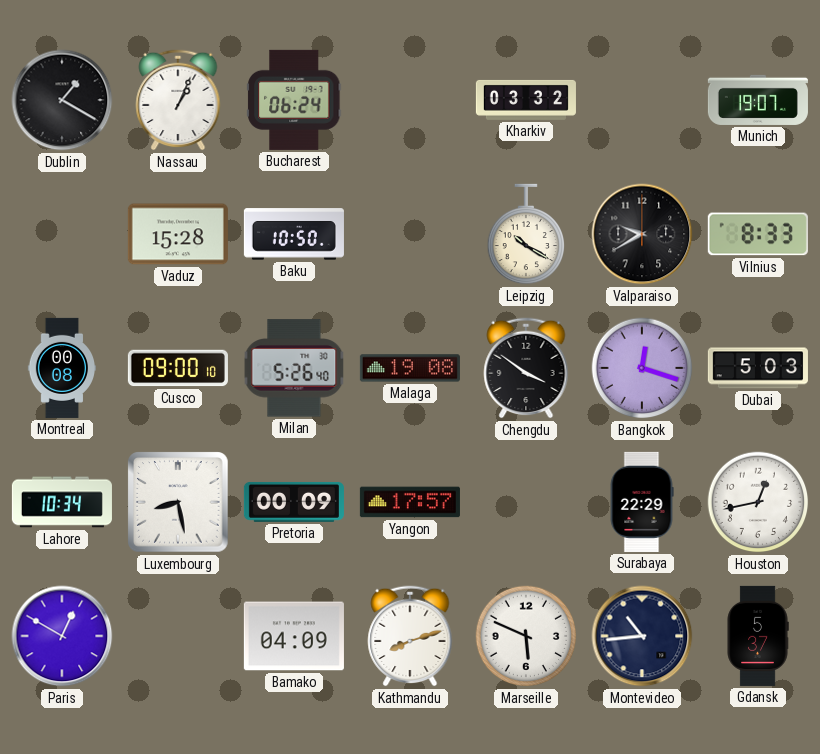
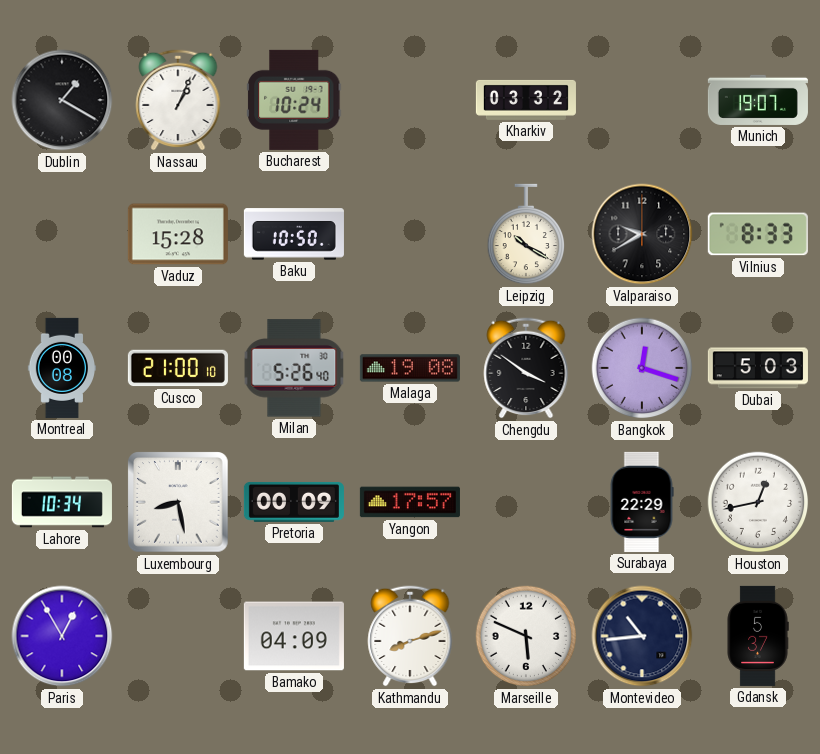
Bucharest: 06:24 -> 10:24 (294, 100)
Cusco: 09:00 -> 21:00 (178, 368)
Paris: 12:50 -> 12:55 (62, 636)
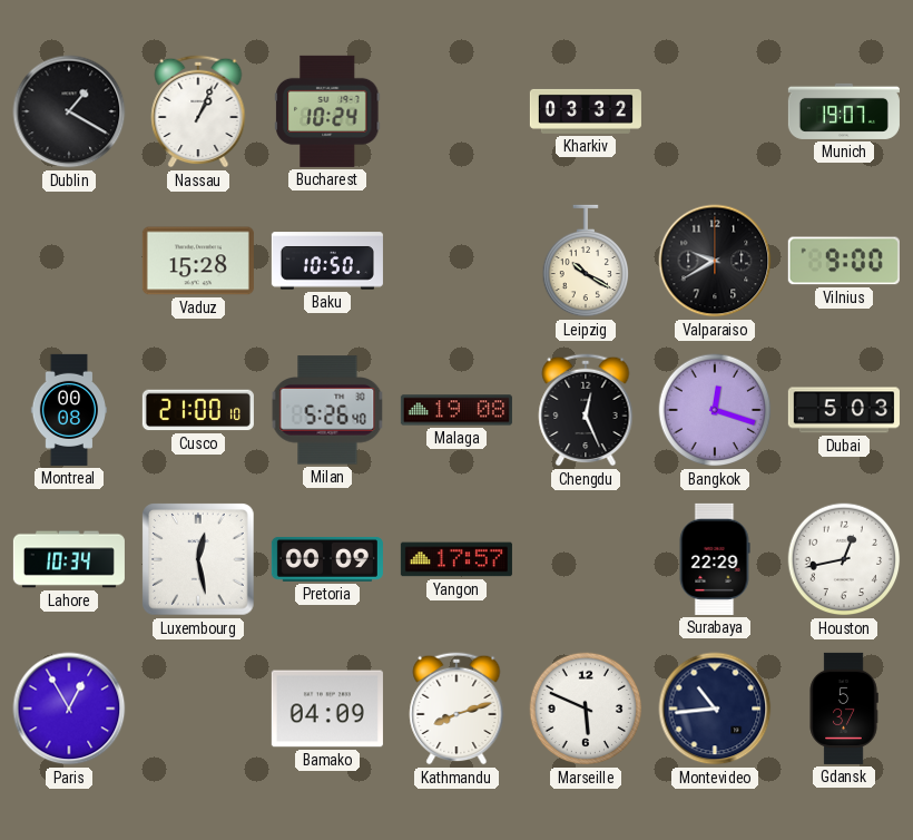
Vilnius: 8:33 -> 9:00 (844, 261)
Chengdu: 3:51 -> 12:26 (586, 410)
Luxembourg: 8:28 -> 12:28 (198, 559)
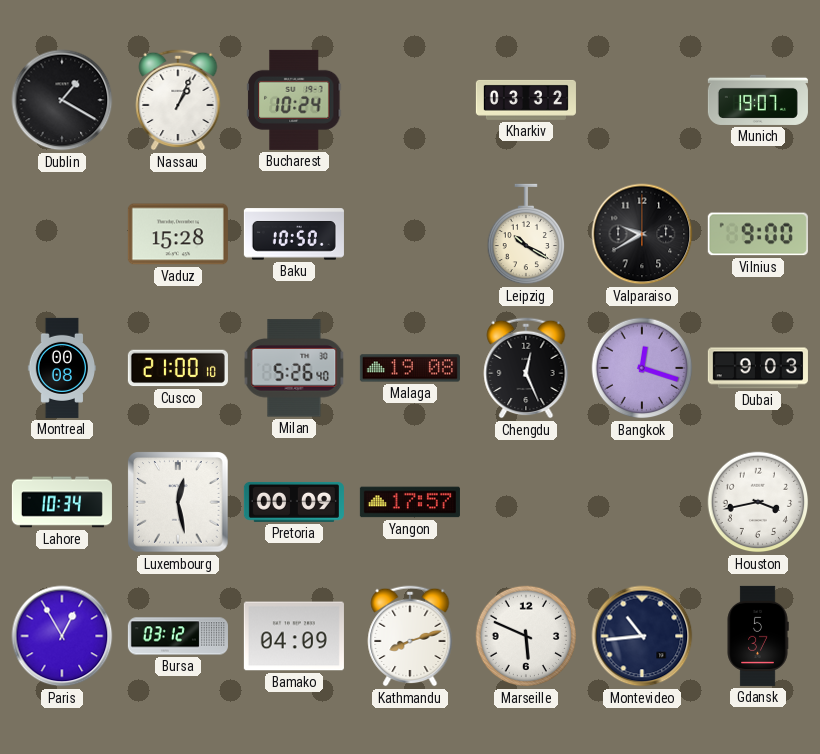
Dubai: 5:03 -> 9:03 (758, 368)
Surabaya: 22:29 -> none (715, 559)
Houston: 12:43 -> 3:43 (758, 502)
Bursa: none -> 03:12 (178, 636)
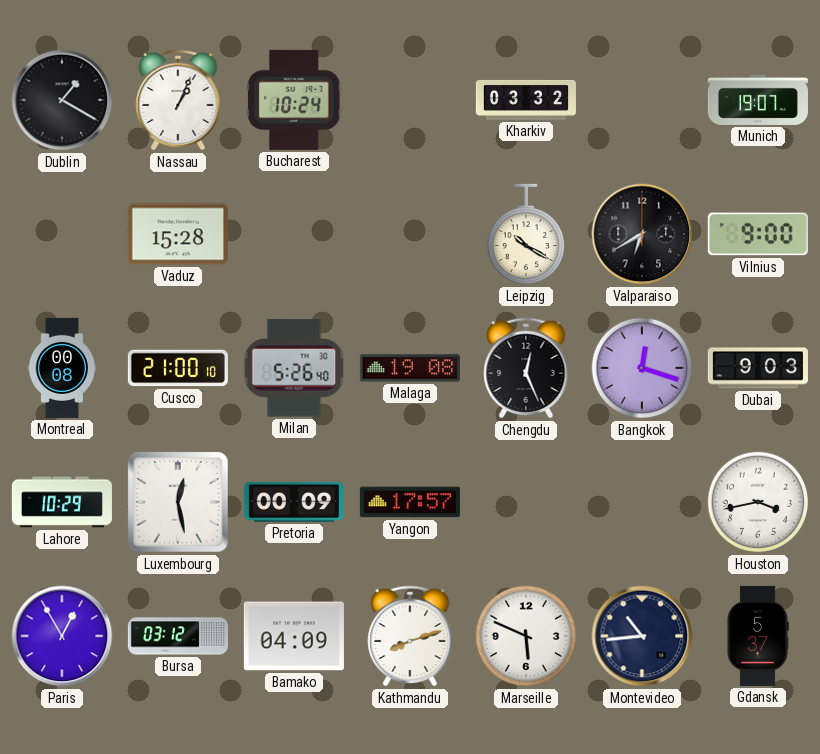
Baku: 10:50 -> none (294, 234)
Valparaiso: 9:40 -> 6:40 (642, 234)
Lahore: 10:34 -> 10:29 (62, 502)
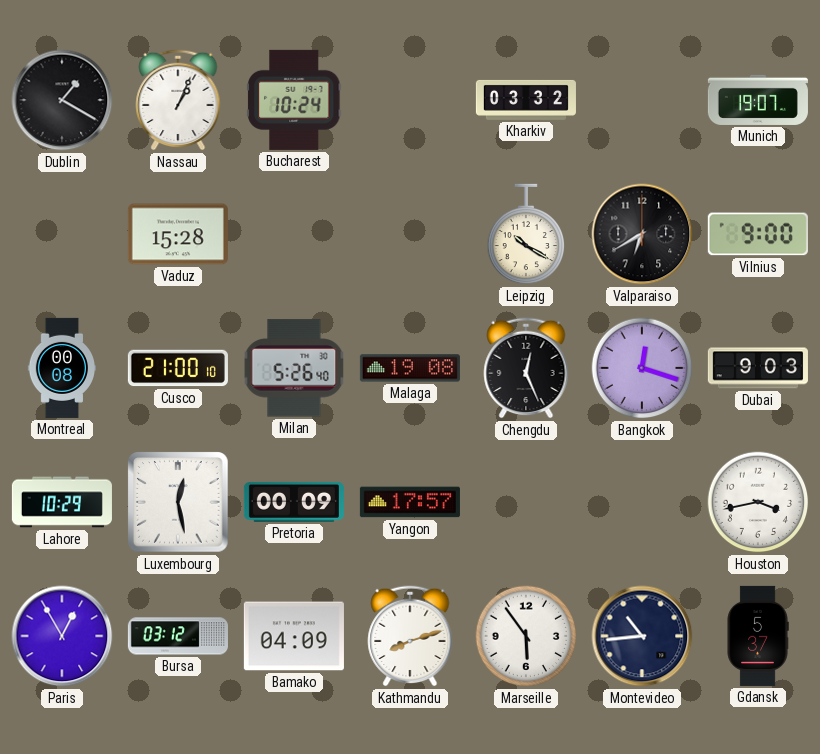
Marseille: 5:49 -> 5:54 (526, 636)
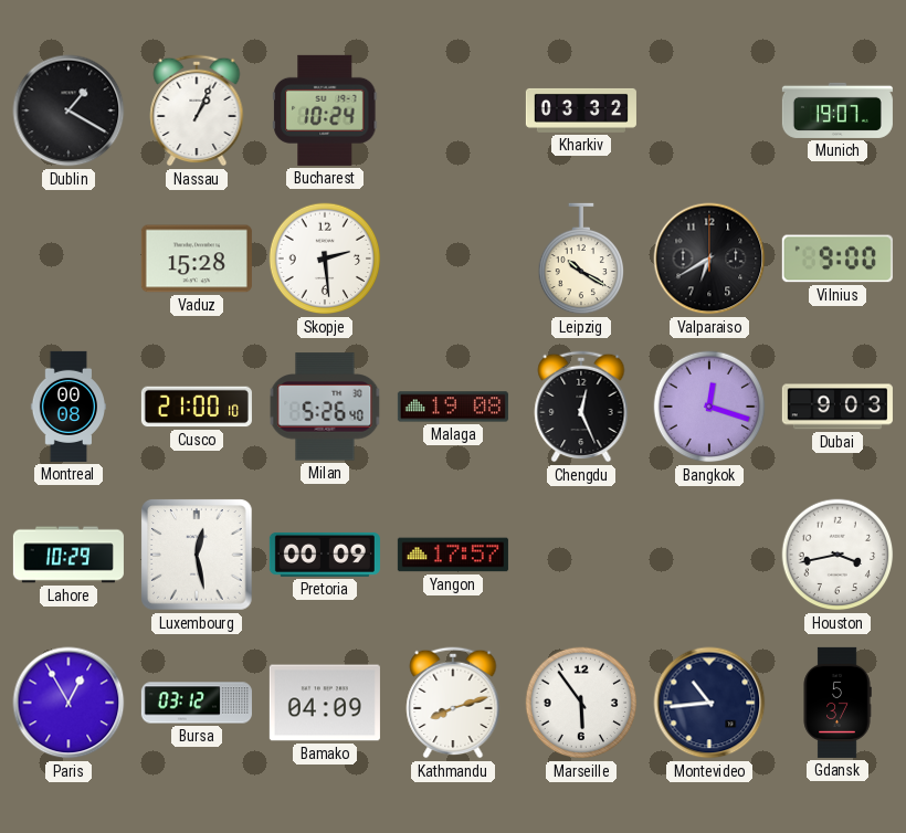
Skopje: none -> 2:29 (325, 259)
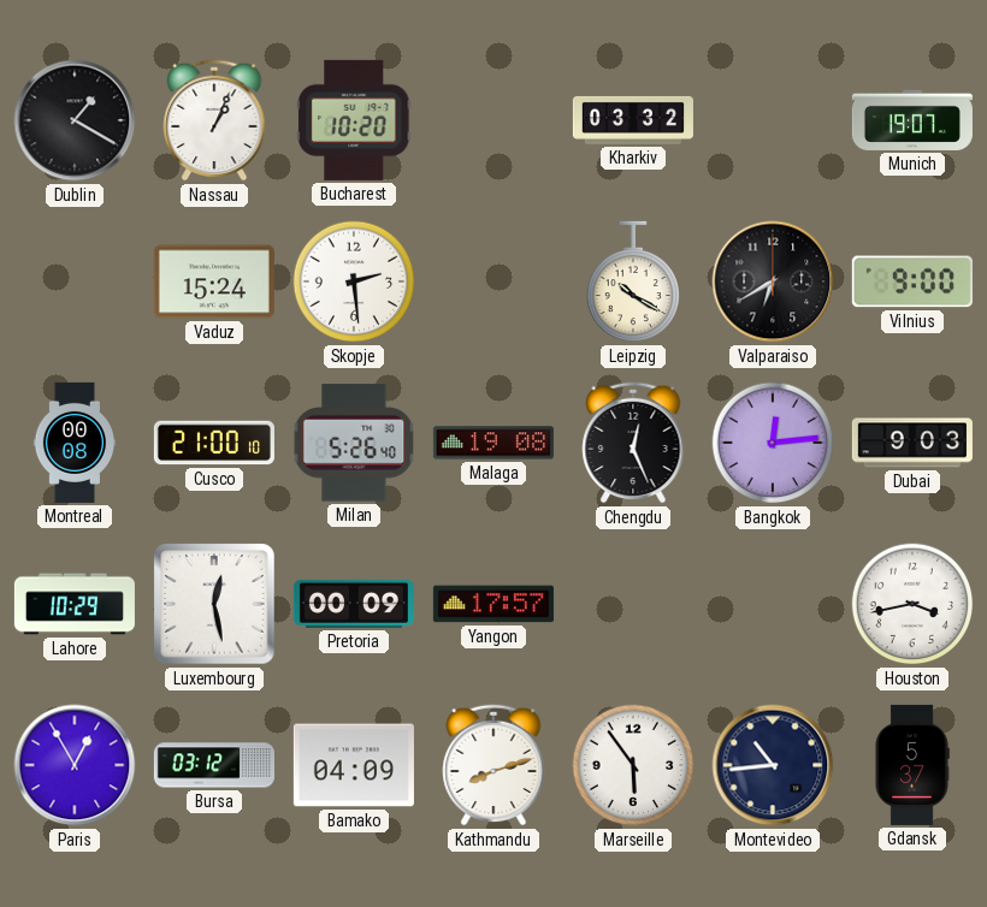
Bucharest: 10:24 -> 10:20 (354, 120)
Vaduz: 15:28 -> 15:24 (214, 281)
Bangkok: 12:18 -> 12:14 (773, 443)
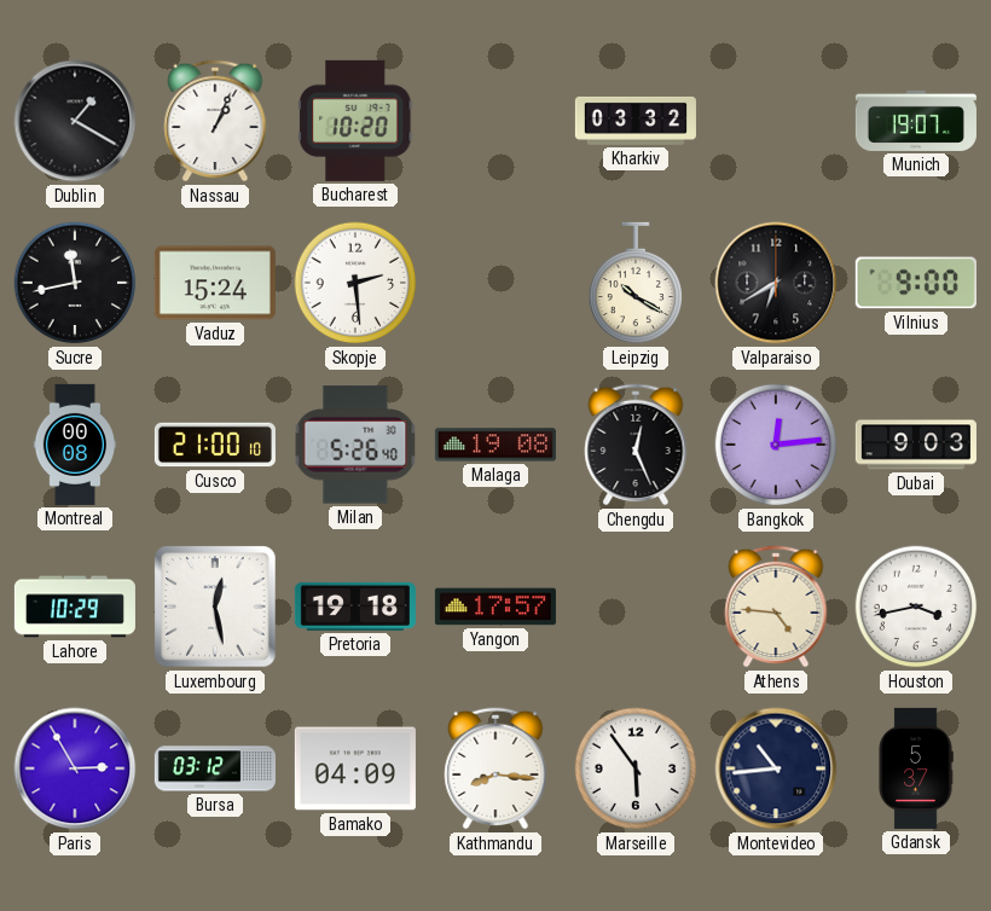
Sucre: none -> 11:43 (75, 283)
Pretoria: 00:09 -> 19:18 (355, 607)
Athens: none -> 4:46 (776, 607)
Paris: 12:55 -> 2:55 (75, 768)
Kathmandu: 8:12 -> 8:16 (495, 768)
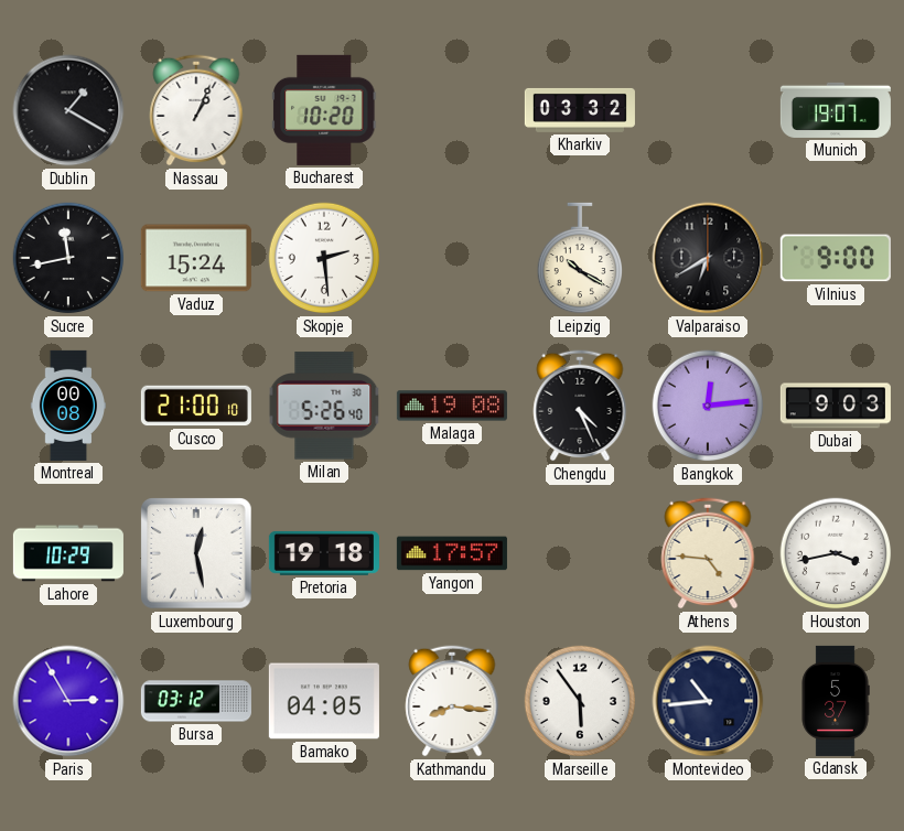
Chengdu: 12:26 -> 4:26 (580, 406)
Bamako: 04:09 -> 04:05 (324, 701)
